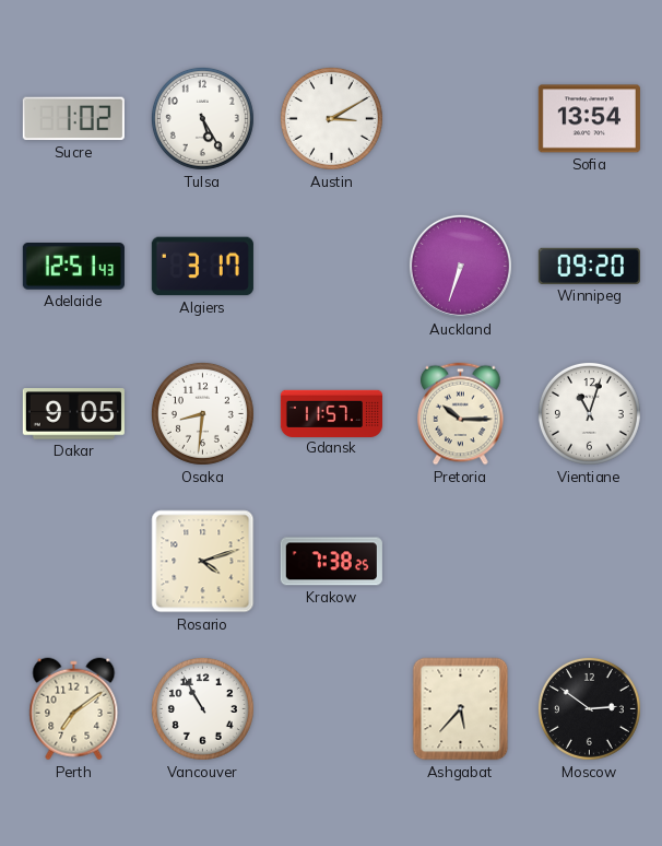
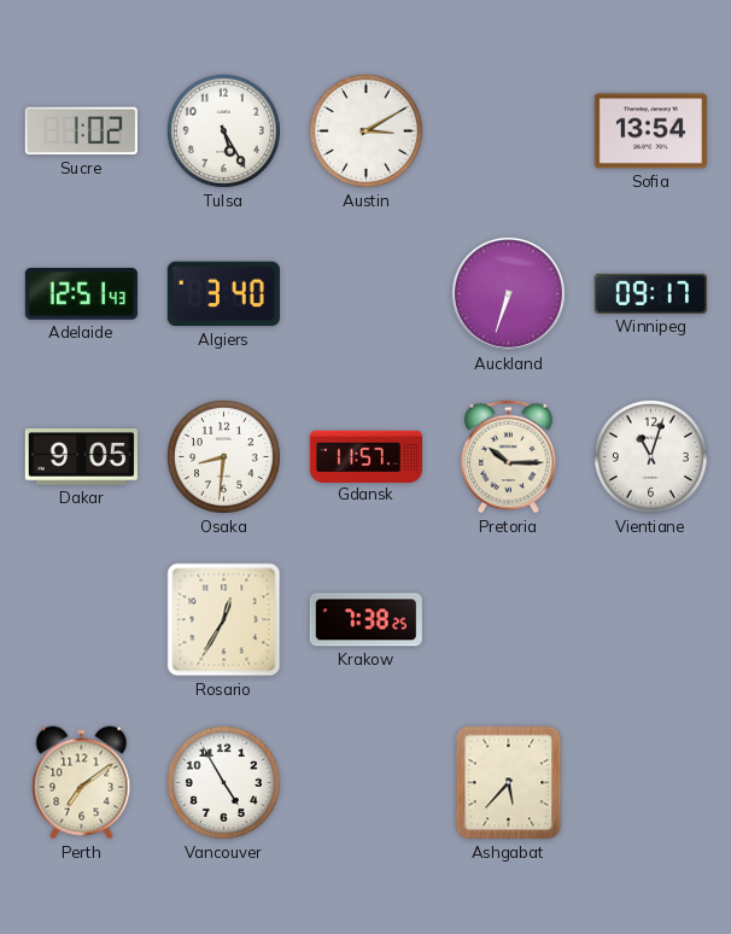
Algiers: 3:17 -> 3:40 (223, 294)
Winnipeg: 09:20 -> 09:17 (650, 293)
Rosario: 4:12 -> 12:35 (224, 620)
Vancouver: 10:55 -> 4:55 (223, 782)
Moscow: 2:51 -> none (589, 708)
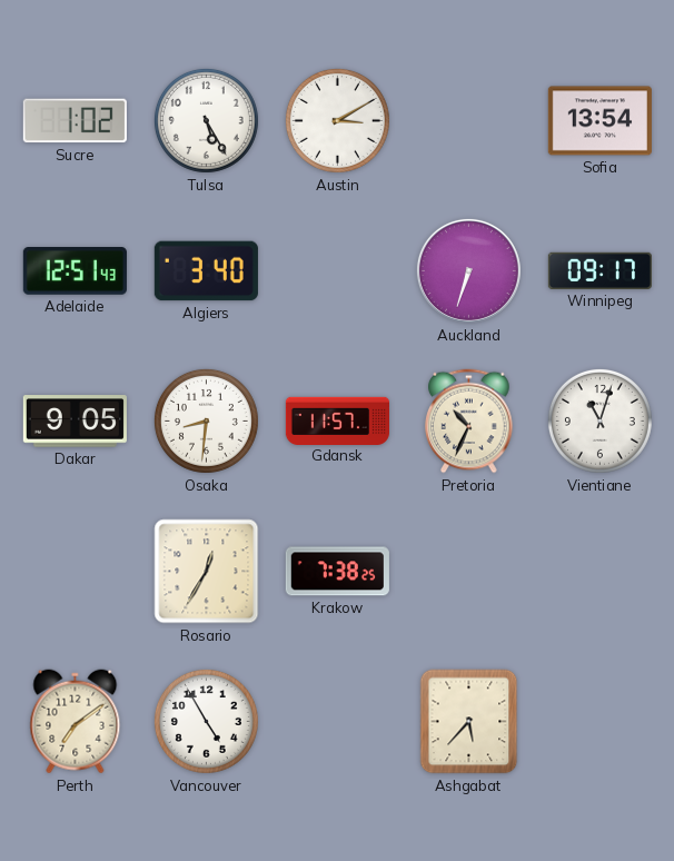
Pretoria: 10:15 -> 10:34 (469, 422)
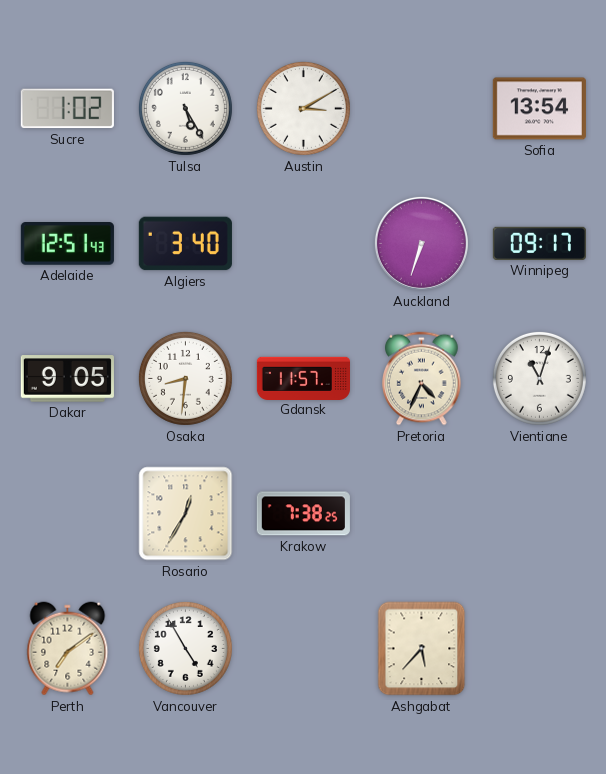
Pretoria: 10:34 -> 4:34 (422, 379)
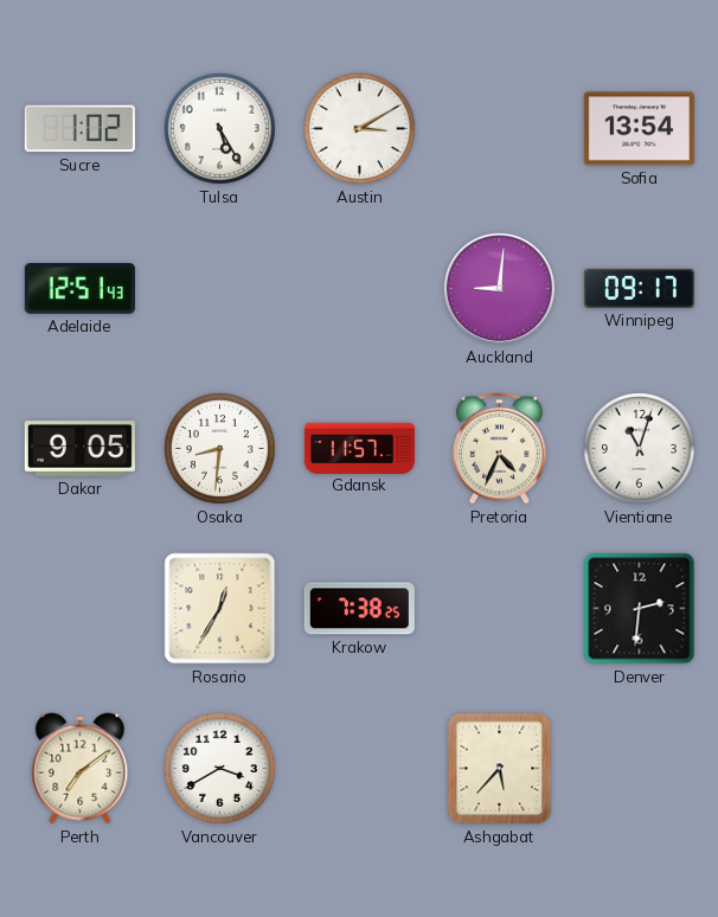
Algiers: 3:40 -> none (185, 244)
Auckland: 6:33 -> 9:01 (499, 288)
Denver: none -> 2:31 (640, 609)
Vancouver: 4:55 -> 3:40 (219, 768)
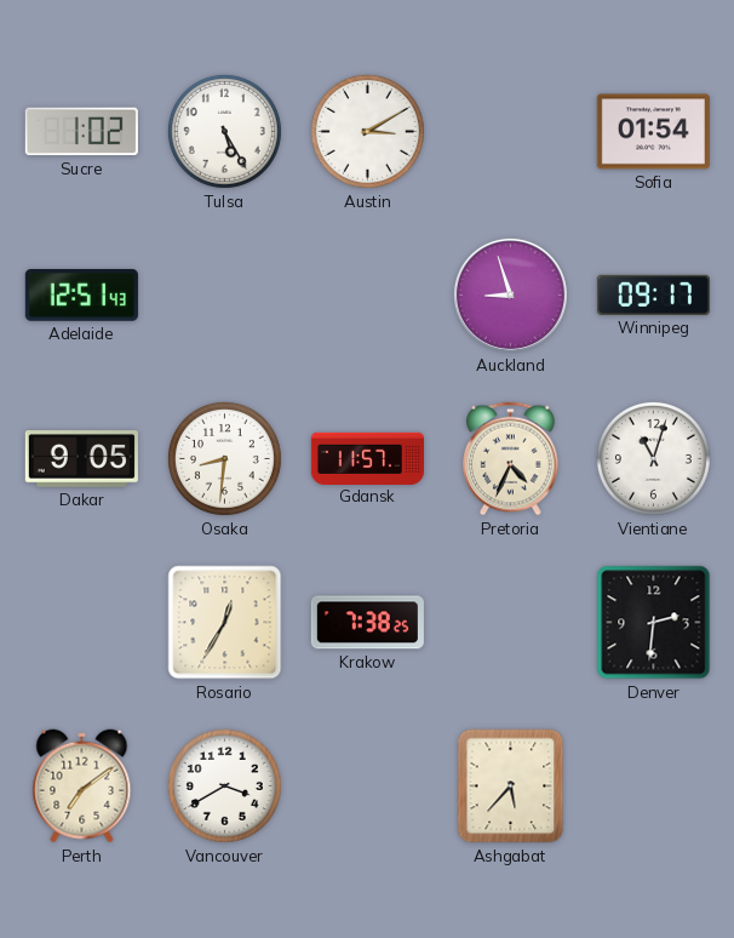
Sofia: 13:54 -> 01:54 (653, 132)
Auckland: 9:01 -> 8:57 (510, 294)
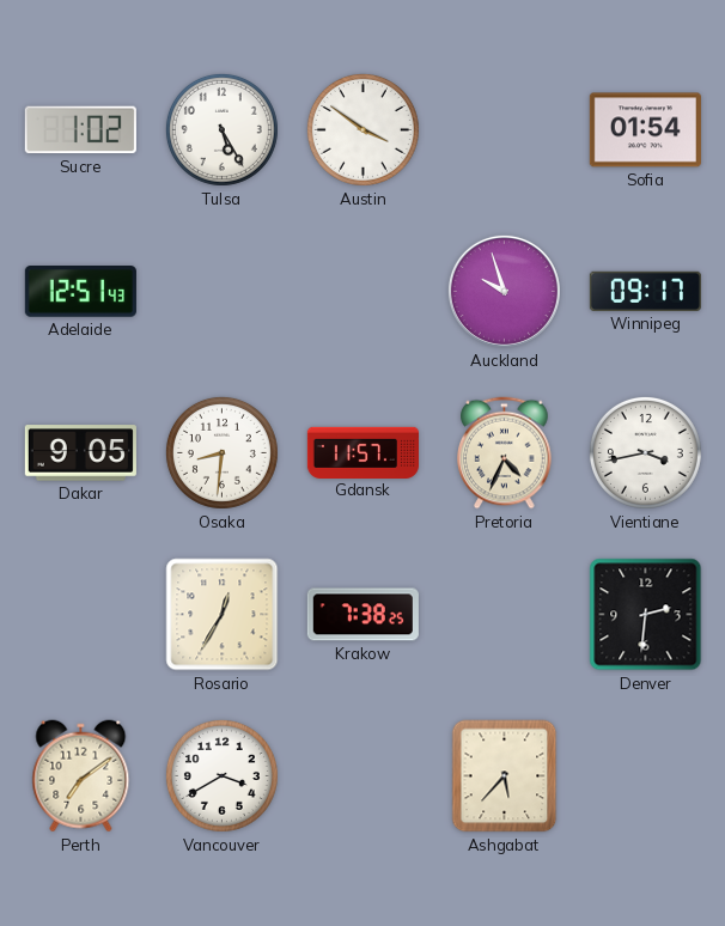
Austin: 3:10 -> 3:51 (363, 129)
Auckland: 8:57 -> 9:57 (504, 291)
Vientiane: 11:03 -> 3:43 (645, 452)
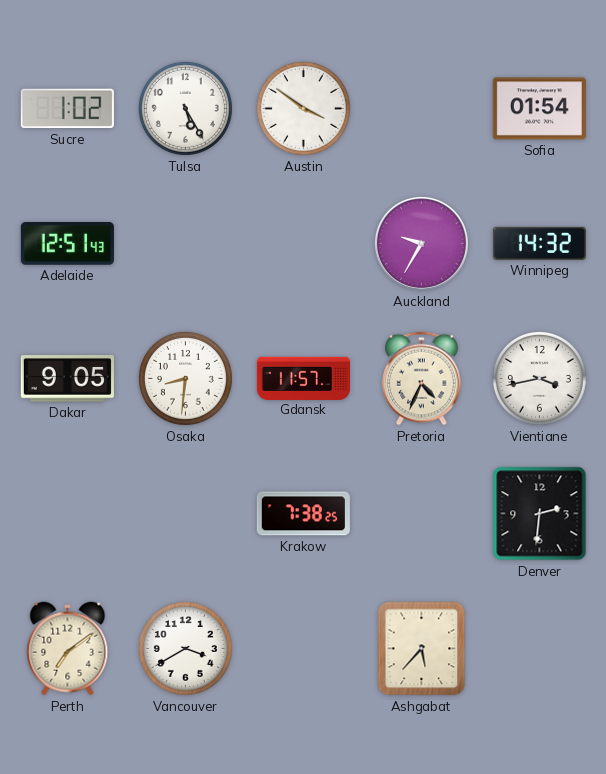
Auckland: 9:57 -> 9:35 (421, 243)
Winnipeg: 09:17 -> 14:32 (539, 243)
Rosario: 12:35 -> none (223, 615)
